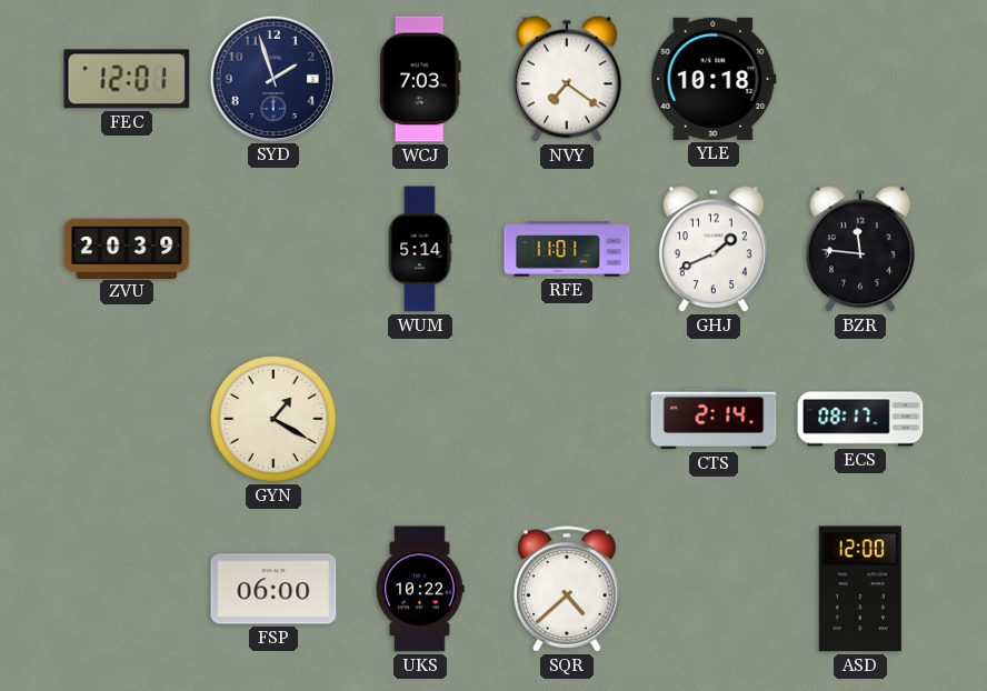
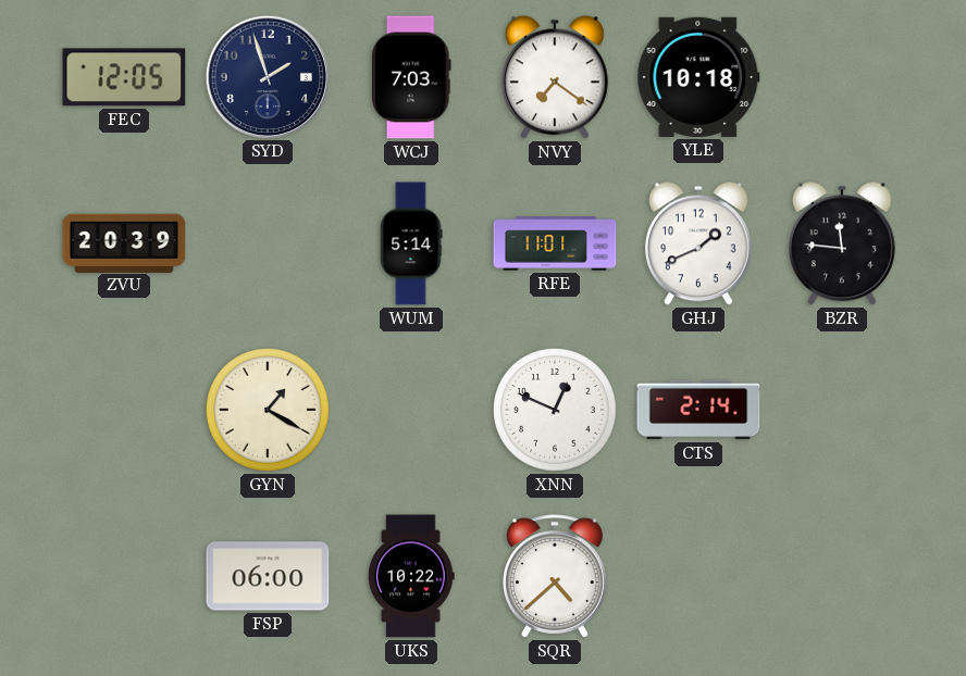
FEC: 12:01 -> 12:05 (124, 77)
XNN: none -> 12:49 (556, 411)
ECS: 08:17 -> none (860, 419)
ASD: 12:00 -> none (860, 589)
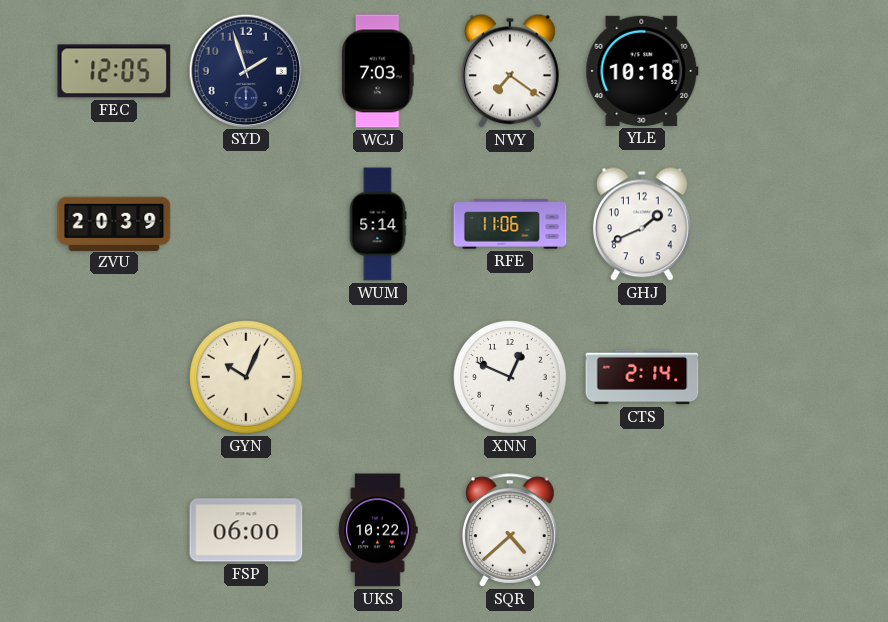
RFE: 11:01 -> 11:06 (510, 224)
BZR: 11:46 -> none (843, 243)
GYN: 1:20 -> 10:04 (247, 378)
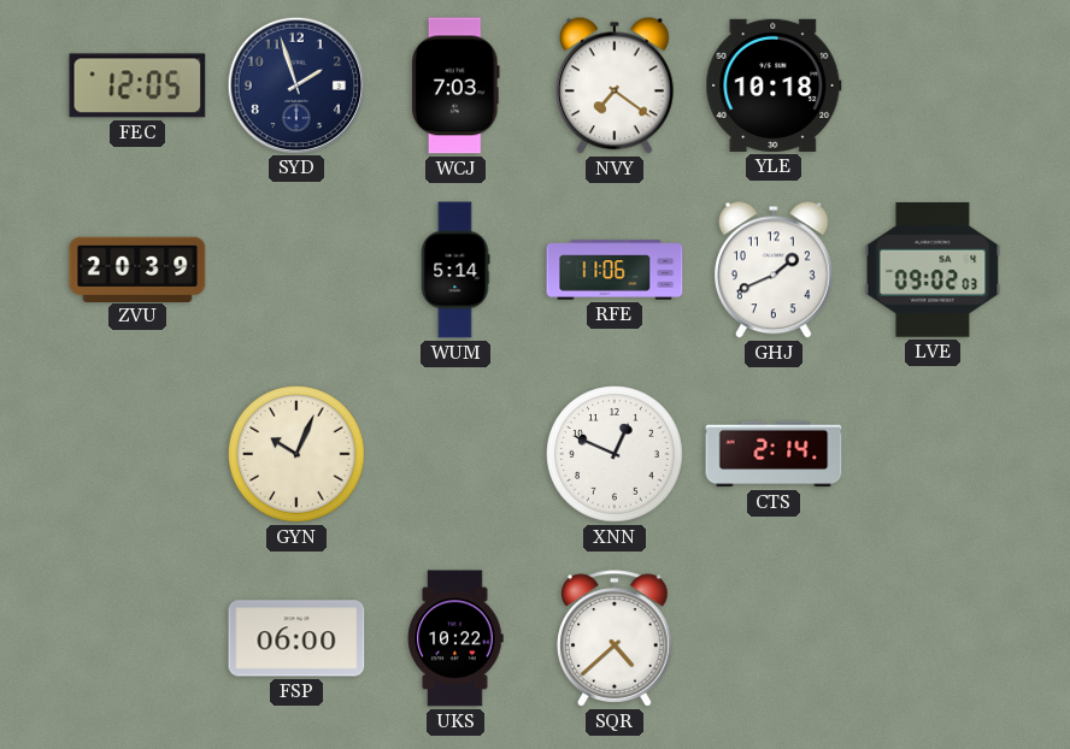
LVE: none -> 09:02 (933, 270)
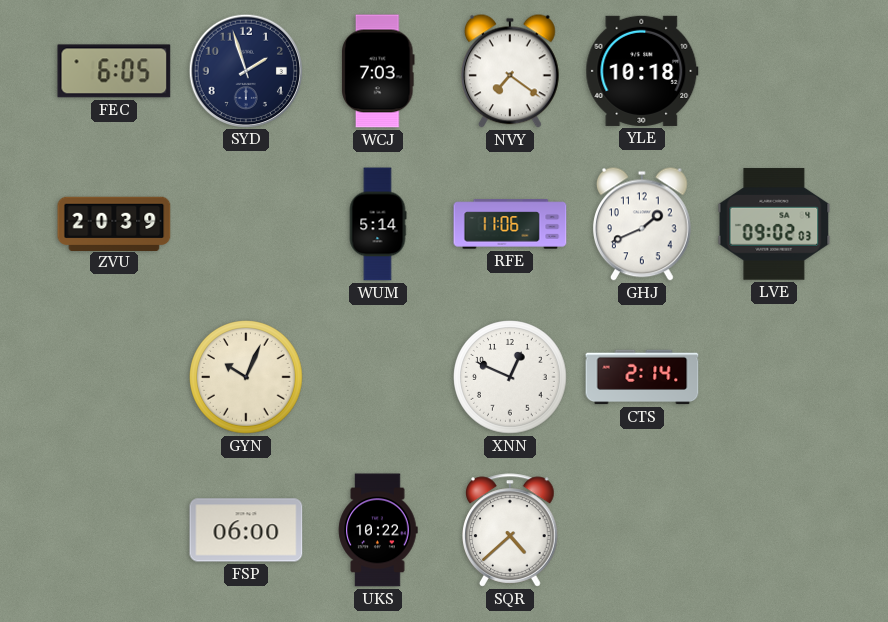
FEC: 12:05 -> 6:05 (114, 71)
